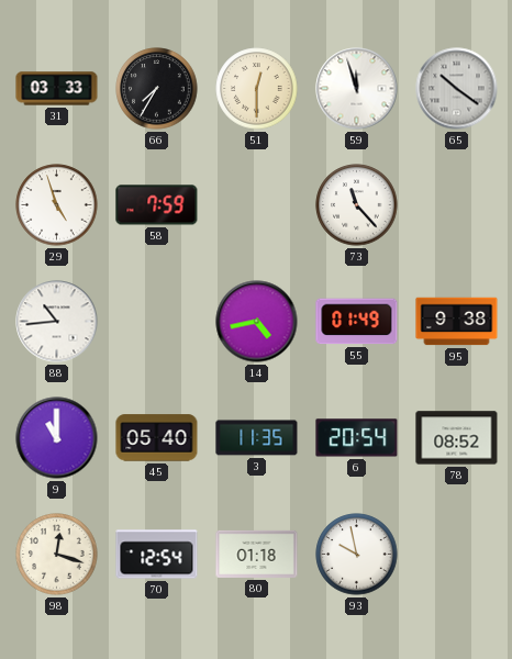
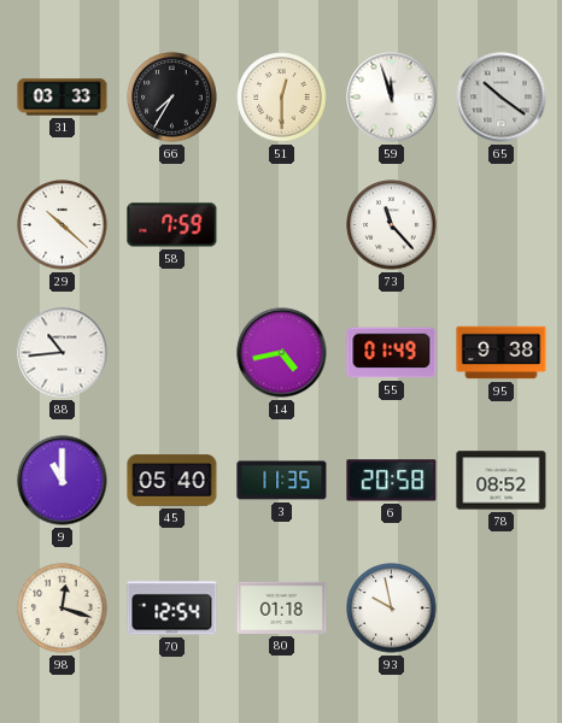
29: 4:57 -> 10:22 (63, 225)
6: 20:54 -> 20:58 (392, 481)
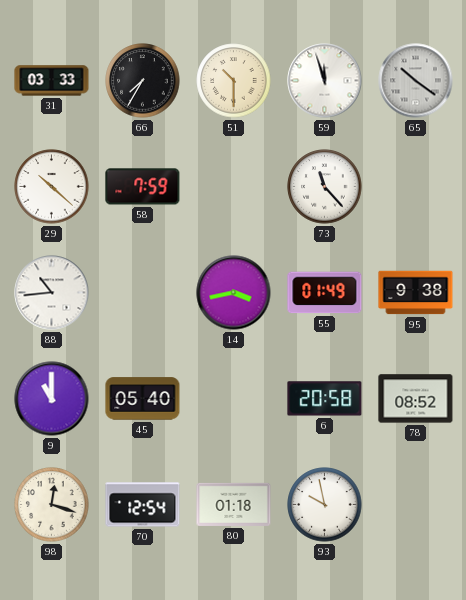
51: 12:30 -> 10:30 (234, 81)
14: 4:43 -> 3:43 (234, 293)
3: 11:35 -> none (282, 481)
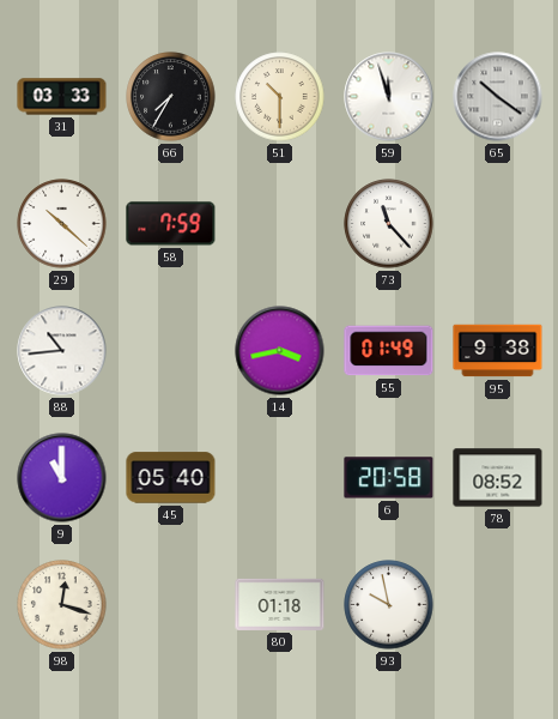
70: 12:54 -> none (143, 505)
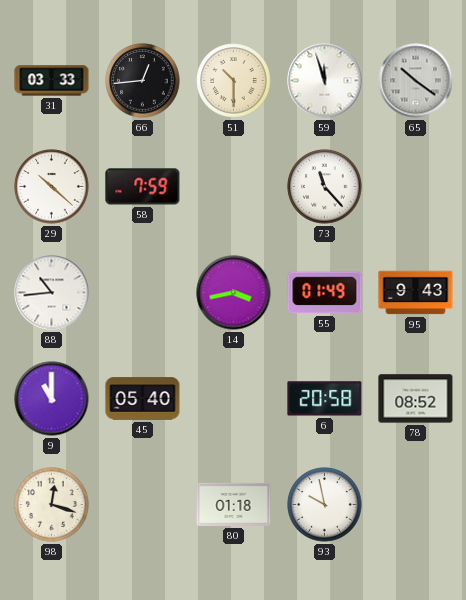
66: 7:35 -> 12:44 (143, 81)
95: 9:38 -> 9:43 (416, 293)
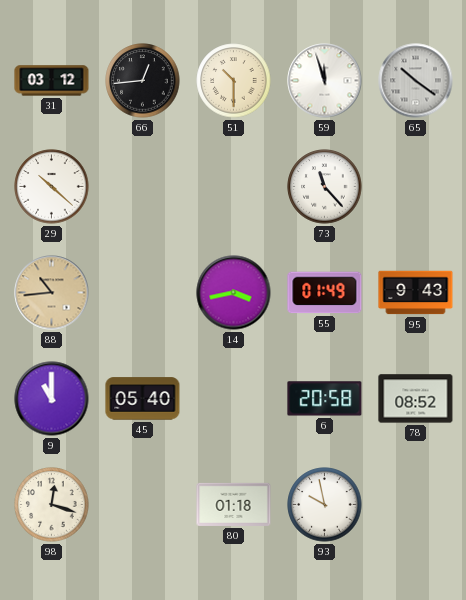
31: 03:33 -> 03:12 (52, 81)
58: 7:59 -> none (143, 187)
88 dial: white -> champagne (52, 293)
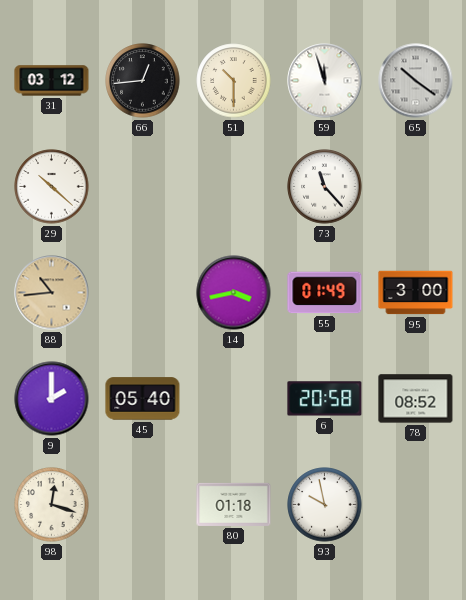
95: 9:43 -> 3:00 (416, 293)
9: 11:00 -> 2:00 (52, 399)
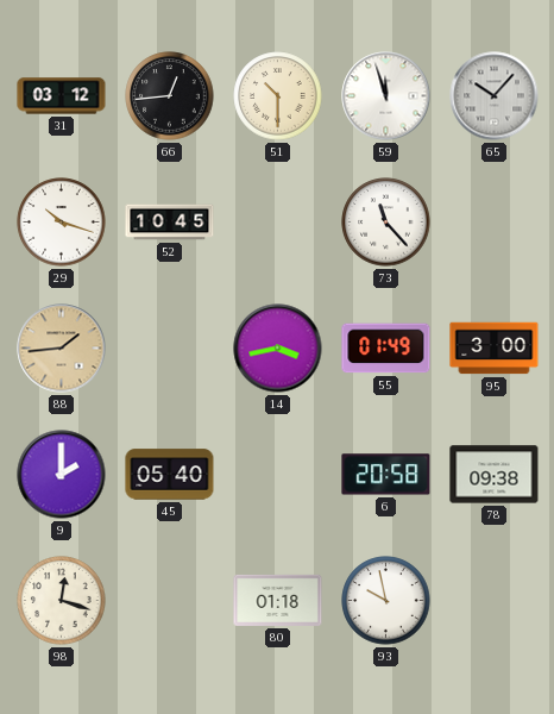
65: 10:21 -> 10:07 (495, 96)
29: 10:22 -> 10:18 (62, 223)
52: none -> 10:45 (170, 223)
88: 10:44 -> 1:44 (62, 349)
78: 08:52 -> 09:38 (495, 475)
